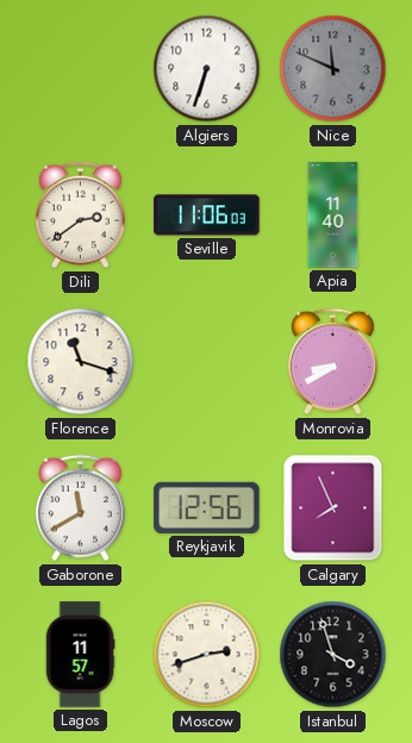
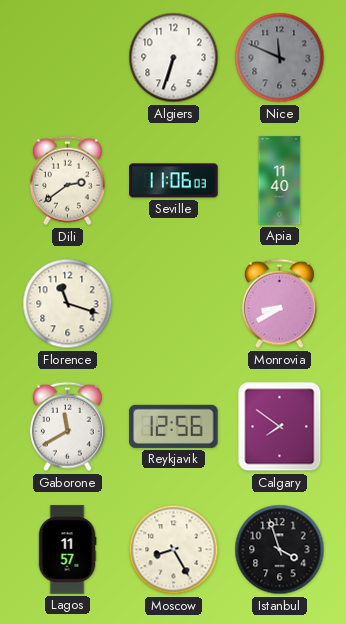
Calgary: 7:56 -> 7:51 (280, 427)
Moscow: 2:42 -> 8:25 (174, 550)
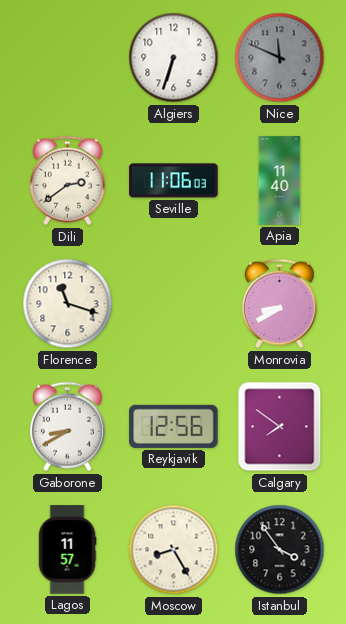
Gaborone: 11:40 -> 8:40 (67, 427)
Istanbul: 3:57 -> 3:54 (280, 550)
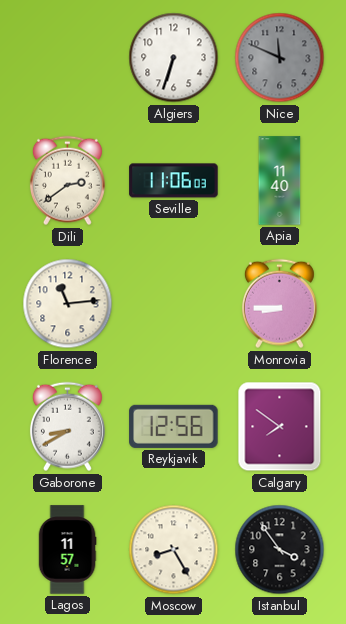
Florence: 11:18 -> 11:14 (68, 304)
Monrovia: 8:40 -> 8:45 (279, 304)
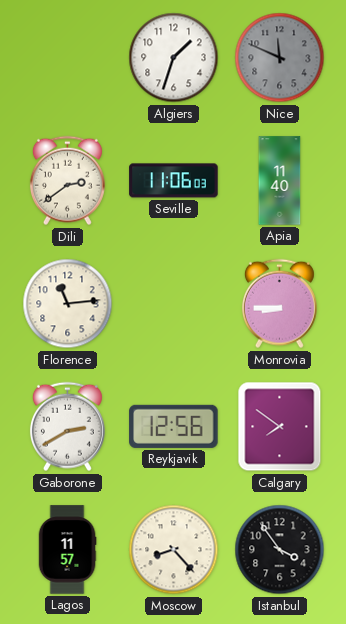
Algiers: 6:33 -> 1:33 (174, 58)
Gaborone: 8:40 -> 2:40 (67, 427)
Moscow: 8:25 -> 8:23 (174, 550)
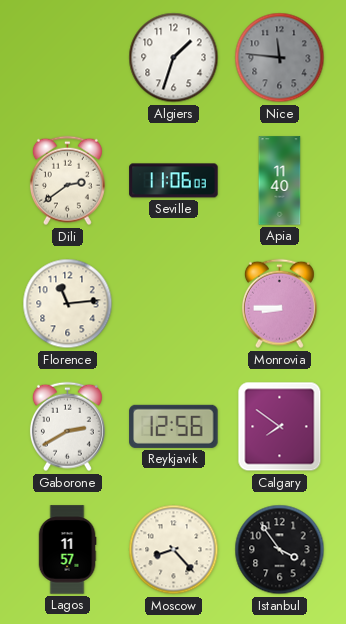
Nice: 11:49 -> 11:46 (280, 58)
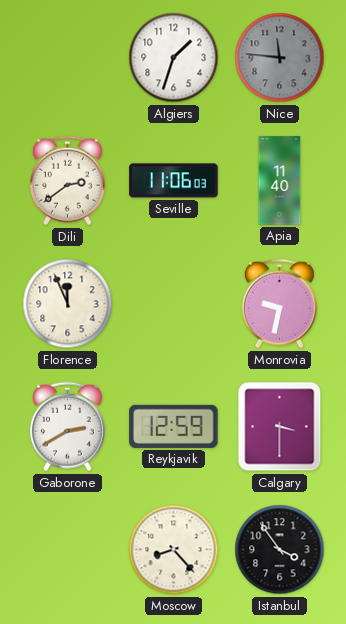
Florence: 11:14 -> 11:56 (68, 304)
Monrovia: 8:45 -> 9:32 (279, 304)
Reykjavik: 12:56 -> 12:59 (174, 426)
Calgary: 7:51 -> 3:30 (280, 427)
Lagos: 11:57 -> none (67, 550)
